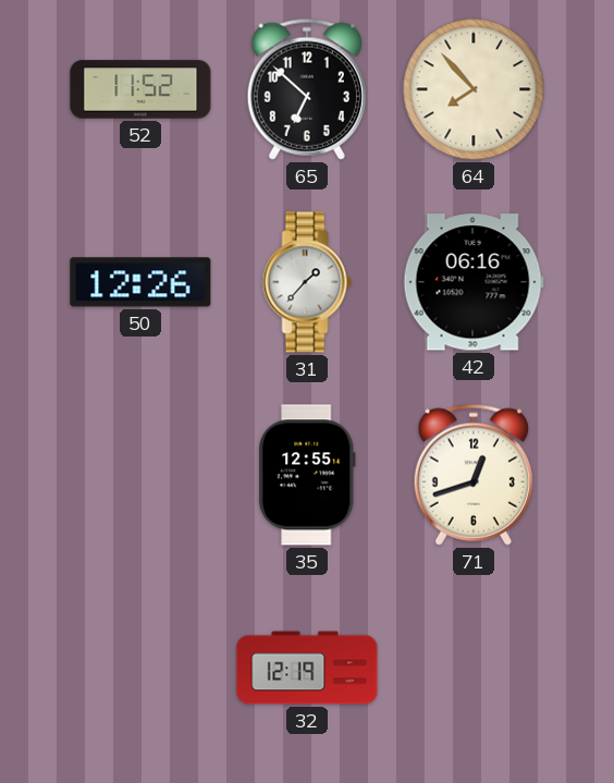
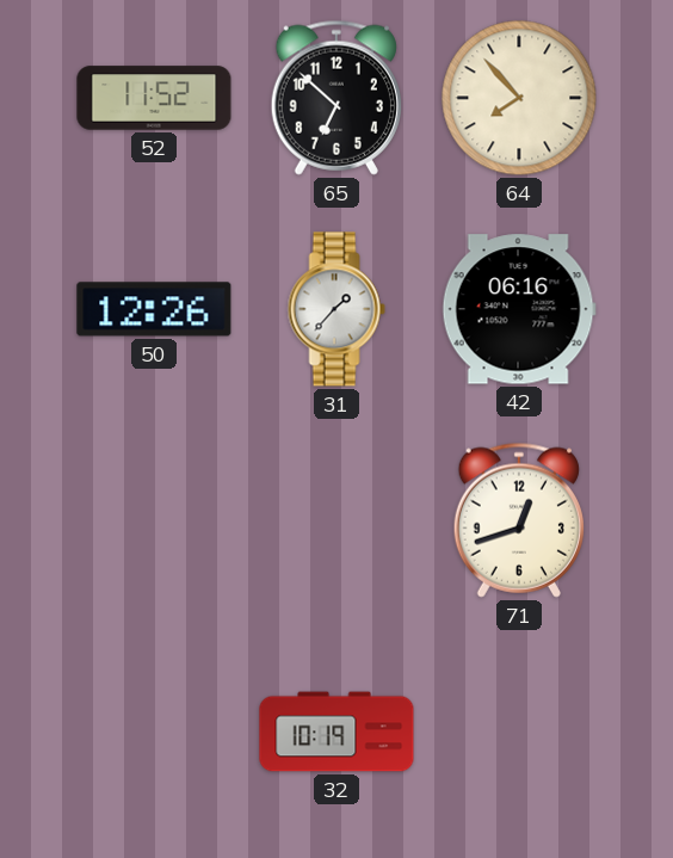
35: 12:55 -> none (308, 475)
32: 12:19 -> 10:19 (336, 732)
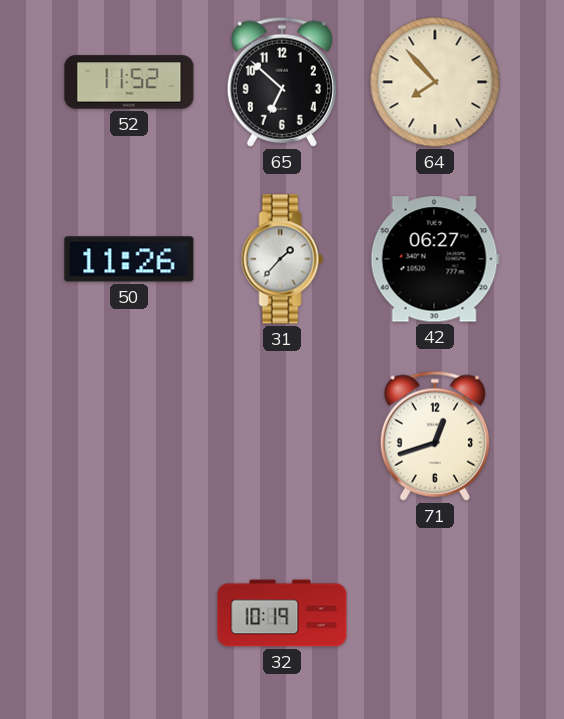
50: 12:26 -> 11:26 (129, 259)
42: 06:16 -> 06:27 (435, 259)
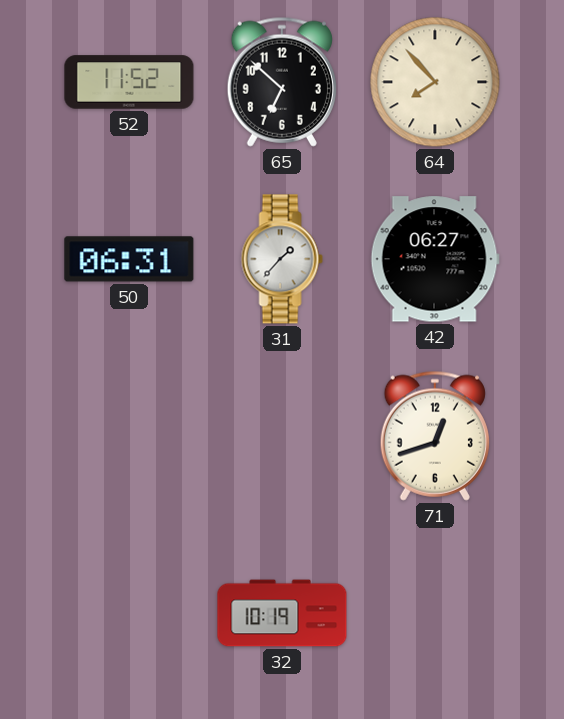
50: 11:26 -> 06:31 (129, 259)
